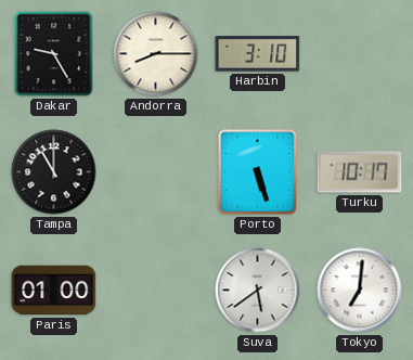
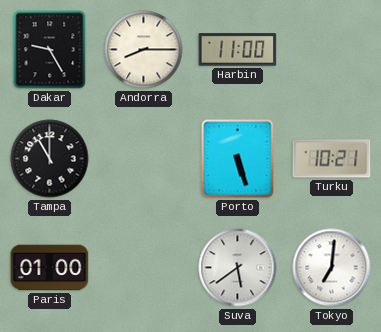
Harbin: 3:10 -> 11:00 (238, 50)
Turku: 10:17 -> 10:21 (332, 159)
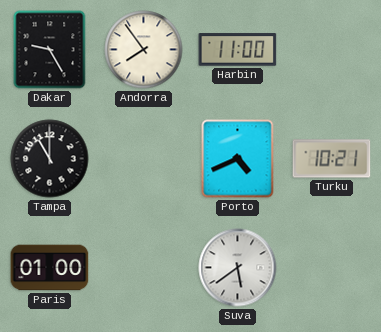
Andorra: 8:15 -> 7:54 (144, 50)
Porto: 5:27 -> 4:41 (238, 159)
Tokyo: 7:01 -> none (332, 268)
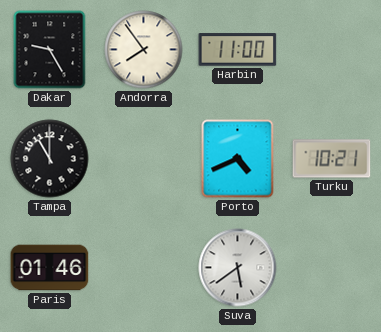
Paris: 01:00 -> 01:46 (50, 268)
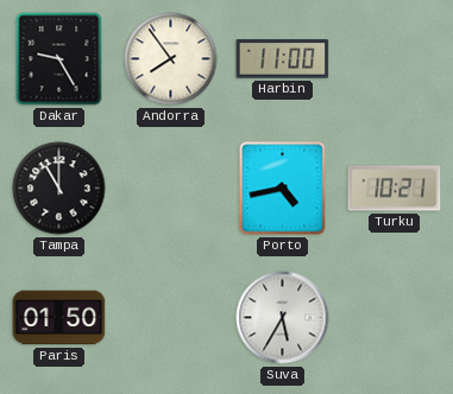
Porto: 4:41 -> 4:43 (283, 189)
Paris: 01:46 -> 01:50 (59, 318)
Suva: 5:39 -> 5:35 (283, 318)
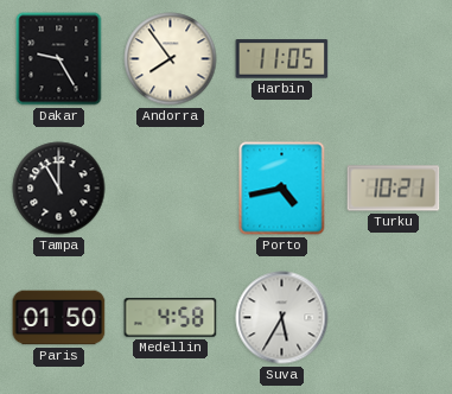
Harbin: 11:00 -> 11:05 (282, 59)
Medellin: none -> 4:58 (171, 318)
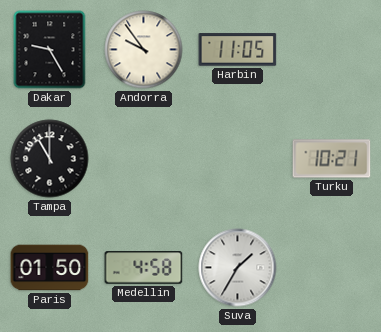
Andorra: 7:54 -> 9:54 (144, 50)
Porto: 4:43 -> none (282, 189)
Suva: 5:35 -> 1:35 (238, 268)
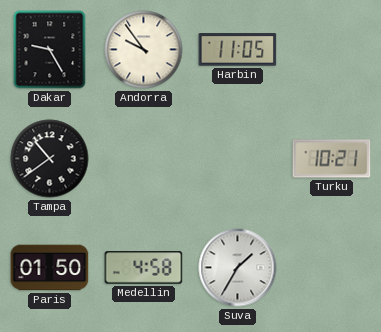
Tampa: 11:00 -> 10:39 (50, 159)
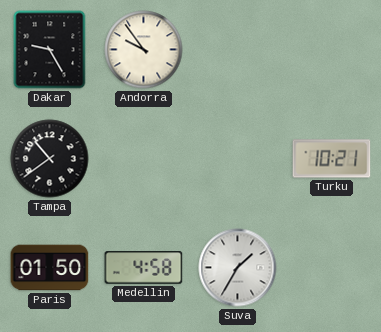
Harbin: 11:05 -> none (238, 50)
